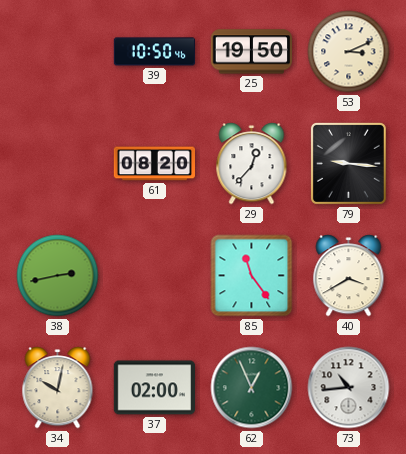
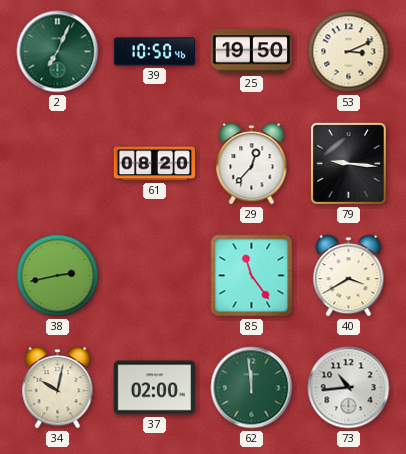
2: none -> 7:04 (58, 52)
62: 12:56 -> 11:59 (252, 388)
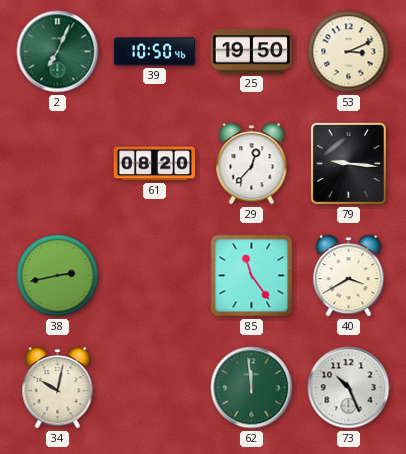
37: 02:00 -> none (154, 388)
73: 10:44 -> 10:26 (349, 388)
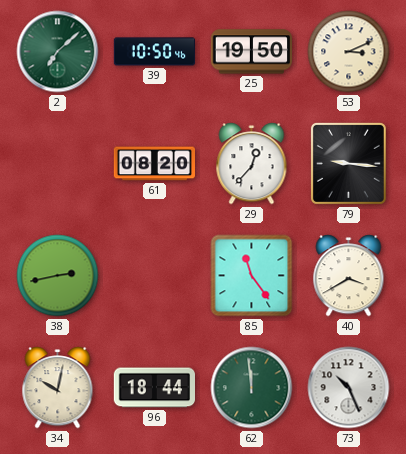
2: 7:04 -> 7:08 (58, 52)
96: none -> 18:44 (154, 388)
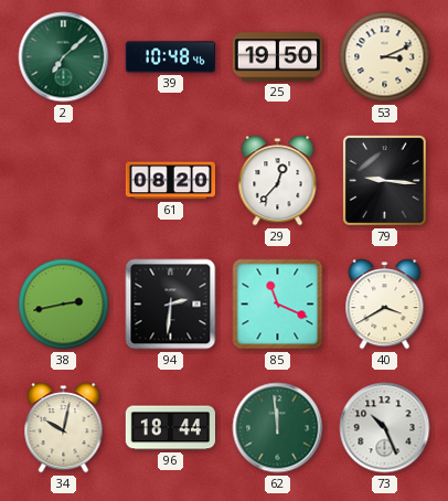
39: 10:50 -> 10:48 (171, 57)
94: none -> 2:31 (171, 305)
85: 11:24 -> 11:19 (278, 305)
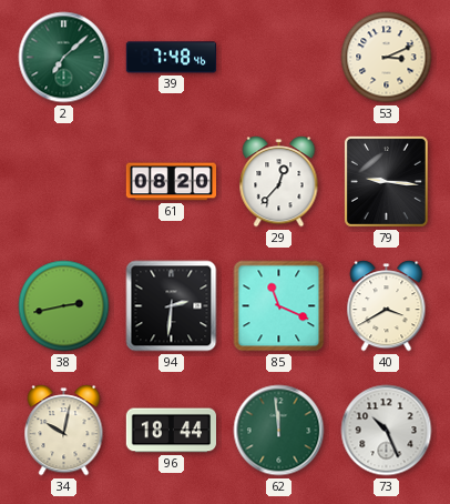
39: 10:48 -> 7:48 (172, 58)
25: 19:50 -> none (277, 57)
